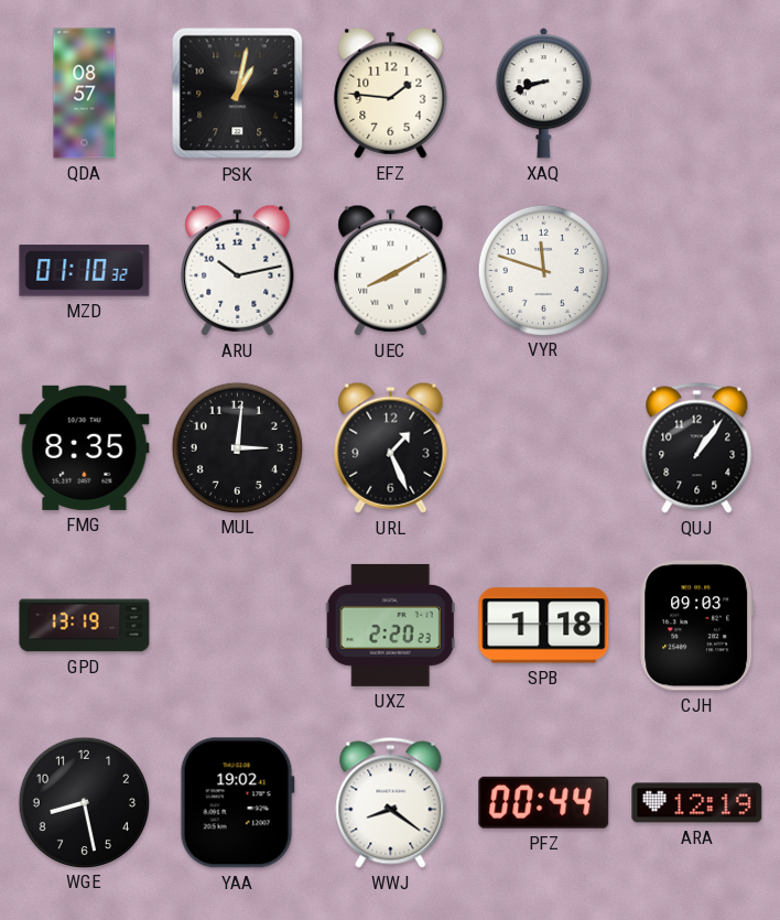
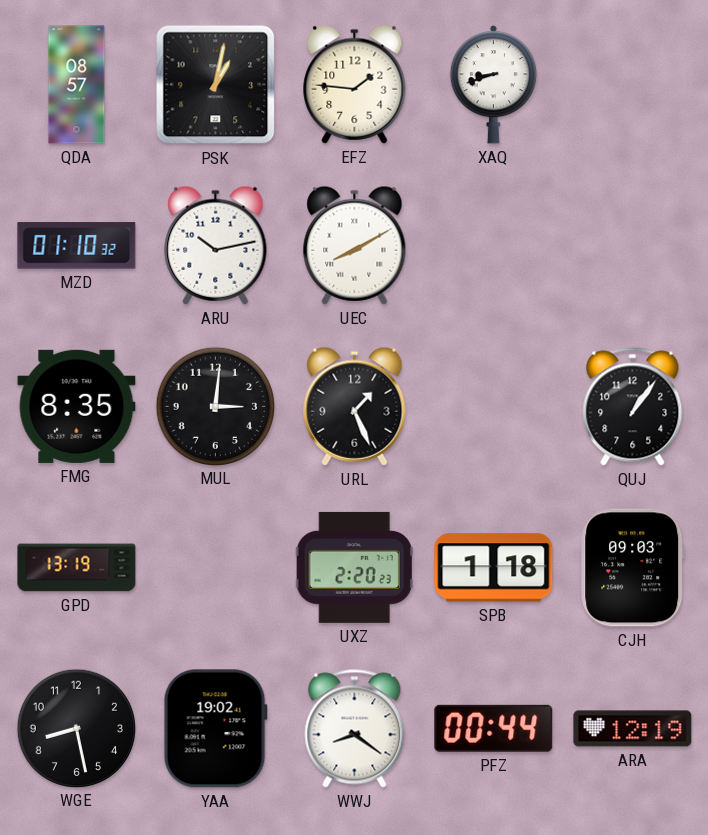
VYR: 11:48 -> none (543, 270)
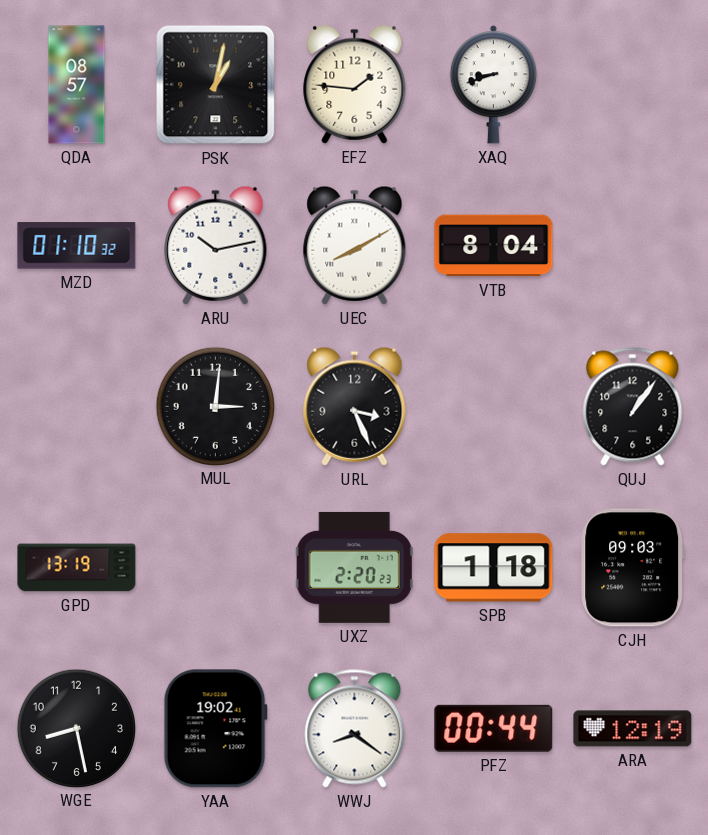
VTB: none -> 8:04 (494, 246)
FMG: 8:35 -> none (77, 406)
URL: 1:26 -> 3:26 (355, 406)
